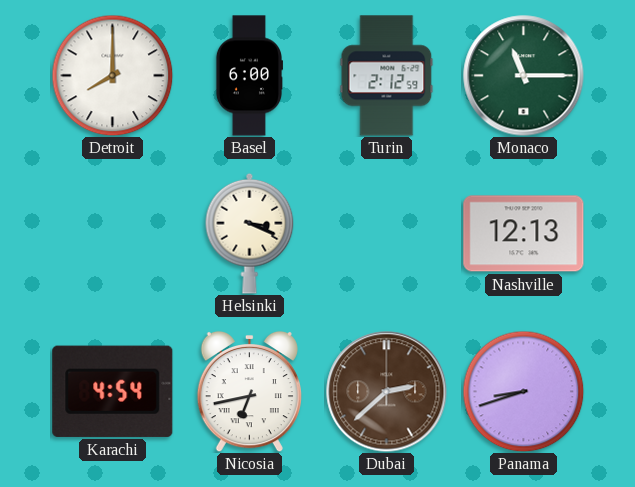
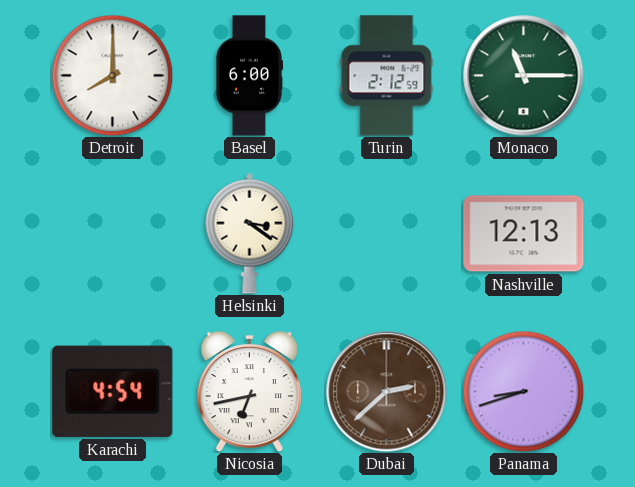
Helsinki: 3:19 -> 3:21 (250, 233)
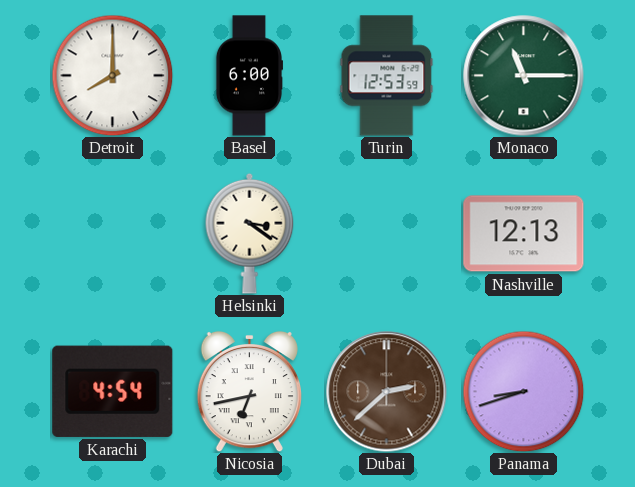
Turin: 2:12 -> 12:53 (387, 76)
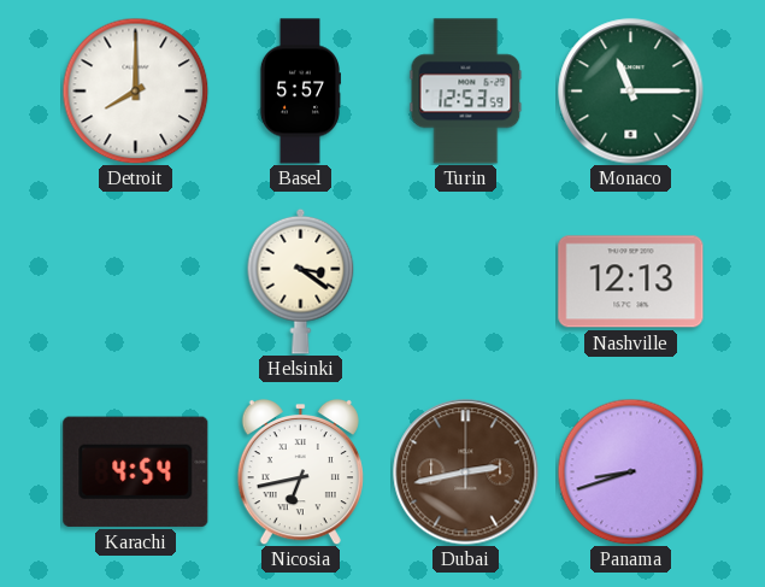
Basel: 6:00 -> 5:57 (300, 92)
Dubai: 2:38 -> 2:43 (466, 472)
